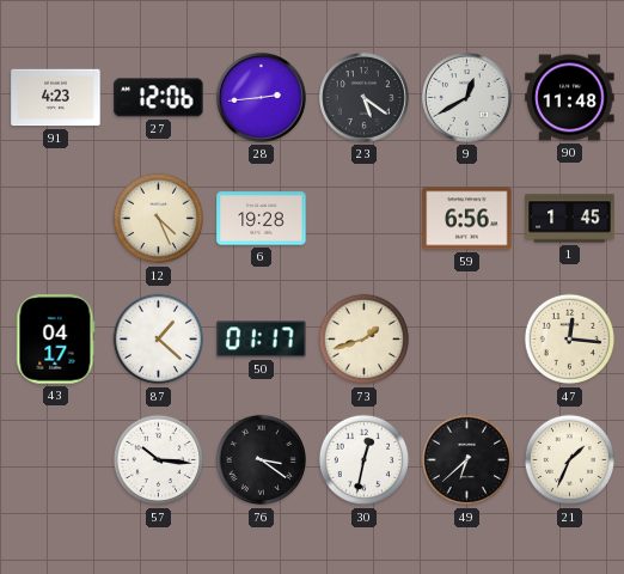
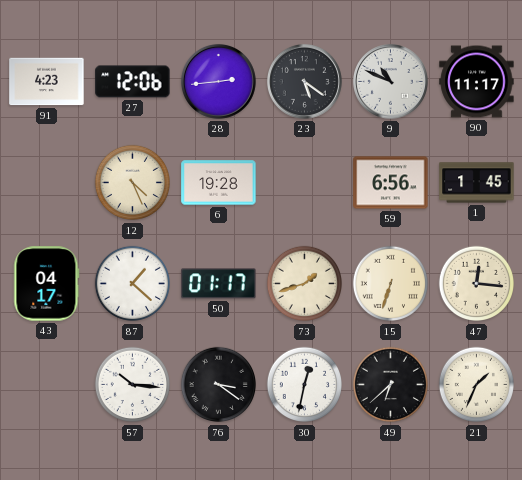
9: 12:40 -> 10:49 (391, 82)
90: 11:48 -> 11:17 (477, 82)
15: none -> 6:33 (390, 284)
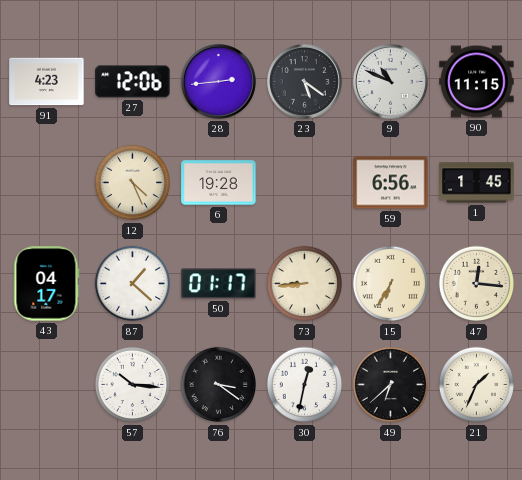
90: 11:17 -> 11:15 (477, 82)
73: 1:42 -> 8:44 (304, 284)
15: 6:33 -> 6:35 (390, 284)
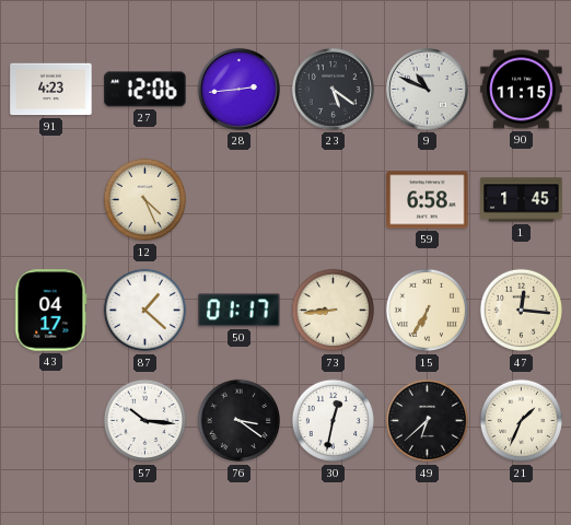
6: 19:28 -> none (219, 183)
59: 6:56 -> 6:58 (428, 200)
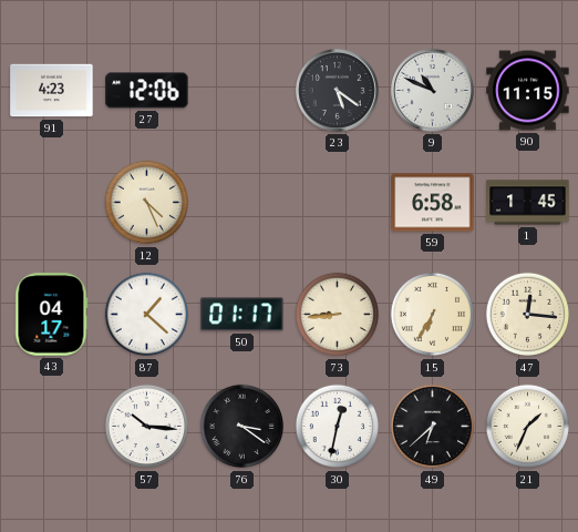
28: 2:44 -> none (240, 90)
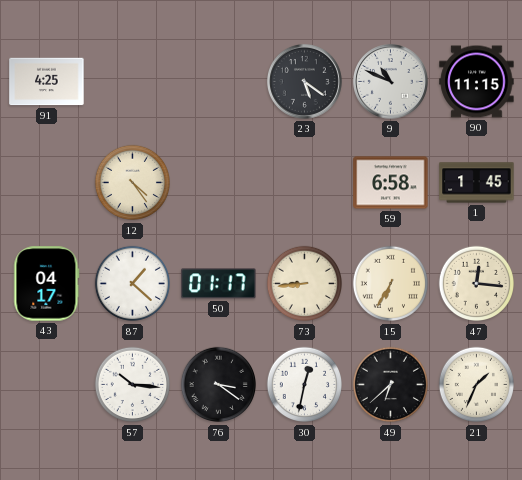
91: 4:23 -> 4:25 (47, 82)
27: 12:06 -> none (147, 91)
12: 4:26 -> 4:24 (132, 183)
